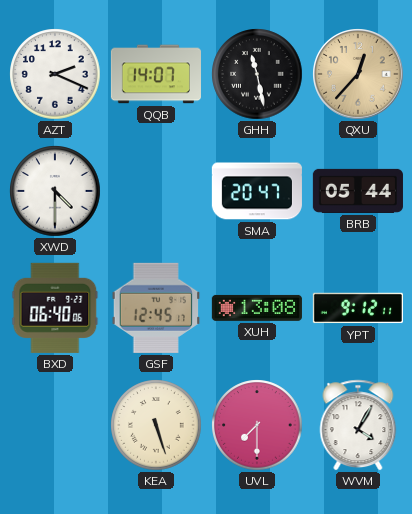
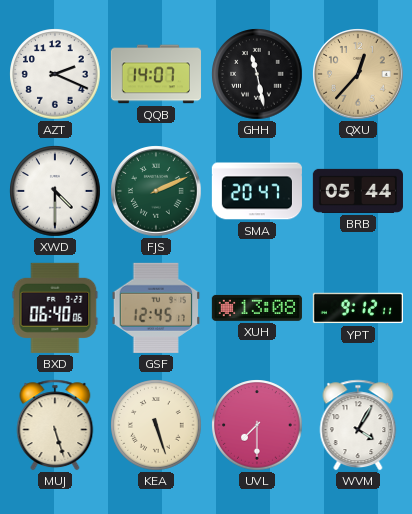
FJS: none -> 2:11 (156, 191)
MUJ: none -> 5:27 (55, 425)
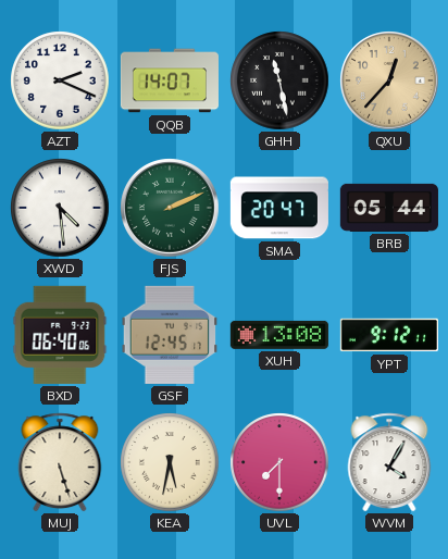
XWD: 4:30 -> 4:29 (60, 208)
KEA: 5:27 -> 5:32 (170, 462)
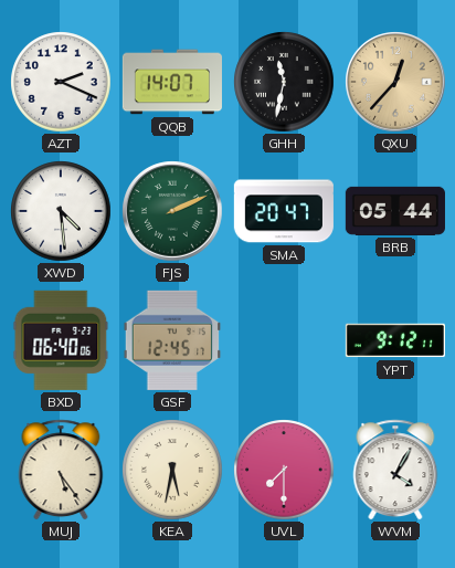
GHH: 11:28 -> 11:32 (284, 82)
XUH: 13:08 -> none (279, 335)
MUJ: 5:27 -> 5:24 (61, 470)
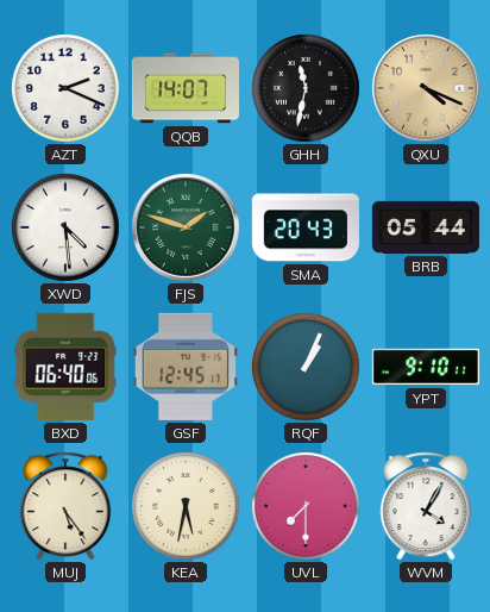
QXU: 12:37 -> 4:19 (426, 88)
FJS: 2:11 -> 1:48 (186, 227)
SMA: 20:47 -> 20:43 (306, 227)
RQF: none -> 1:04 (306, 367)
YPT: 9:12 -> 9:10 (426, 367)
